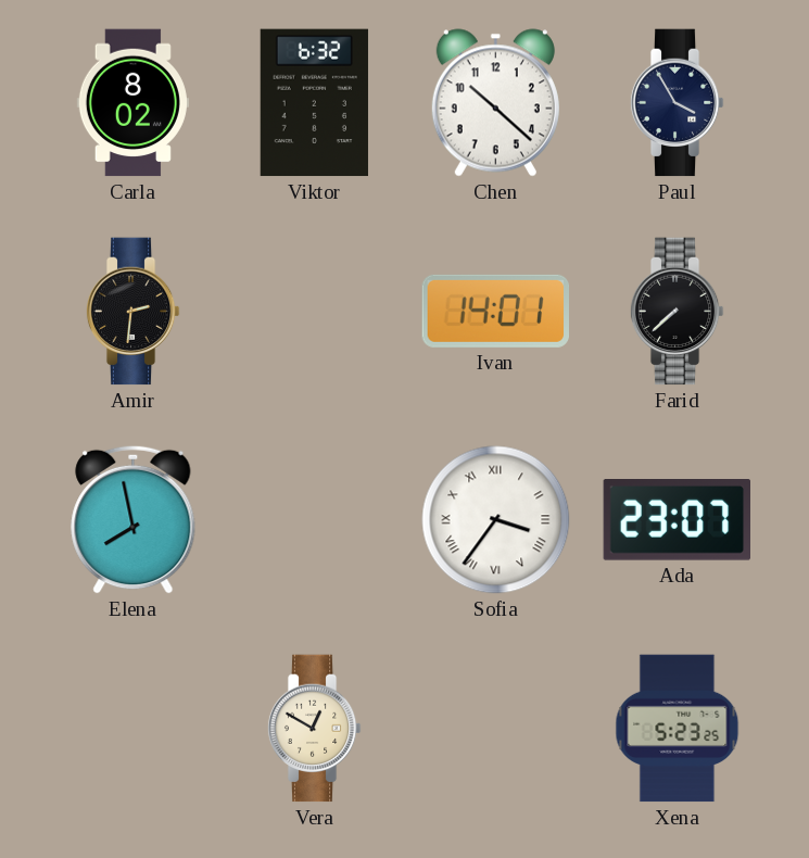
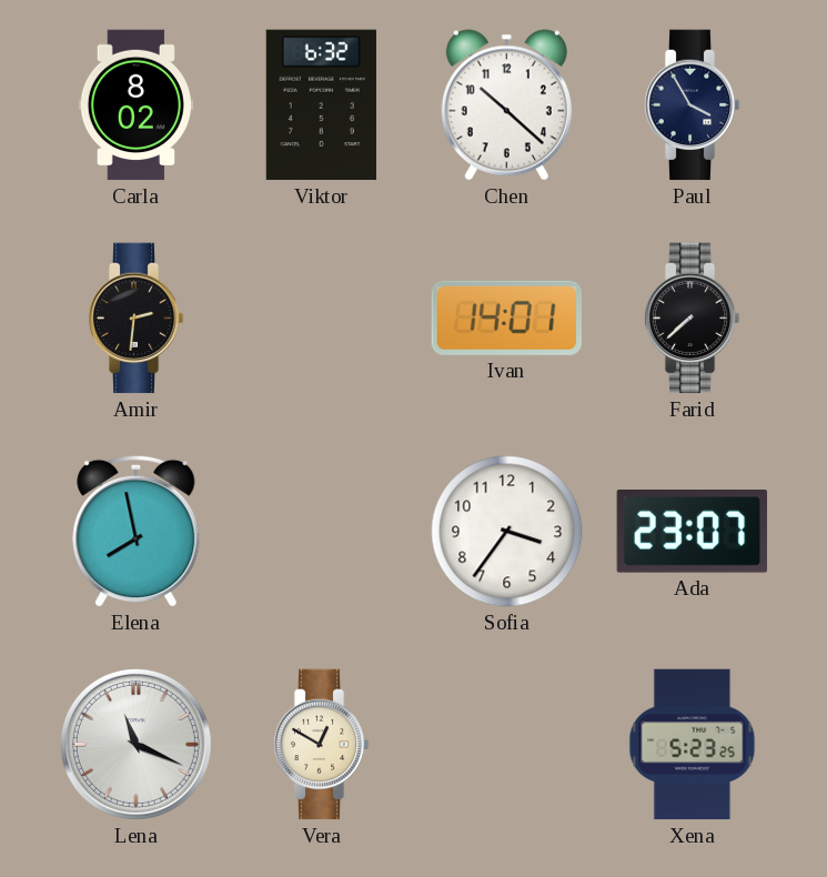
Sofia numerals: Roman -> Arabic (507, 532)
Lena: none -> 11:19 (135, 744)
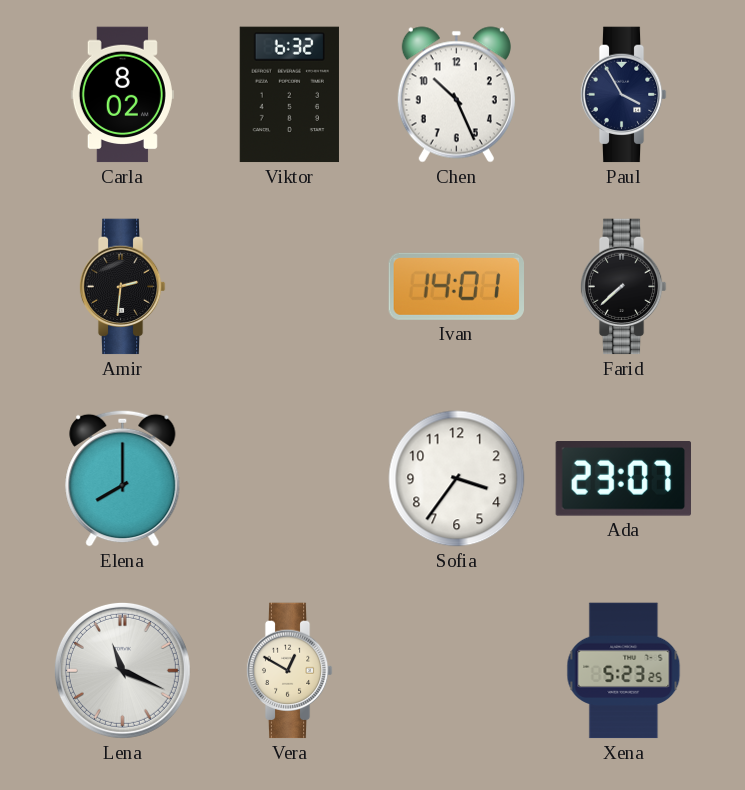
Chen: 10:22 -> 10:26 (456, 95)
Elena: 7:58 -> 8:00 (123, 478)
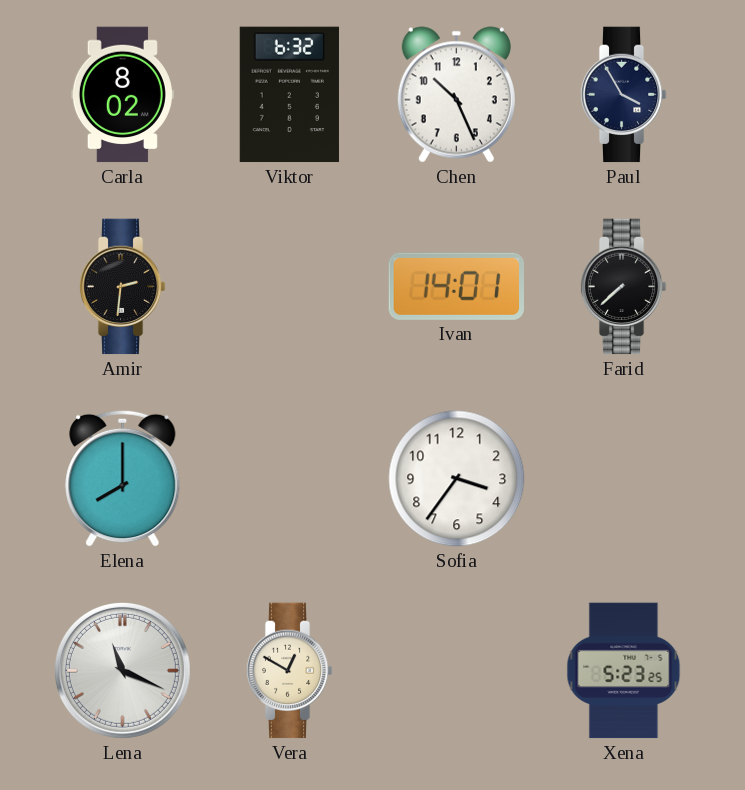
Ada: 23:07 -> none (623, 479)
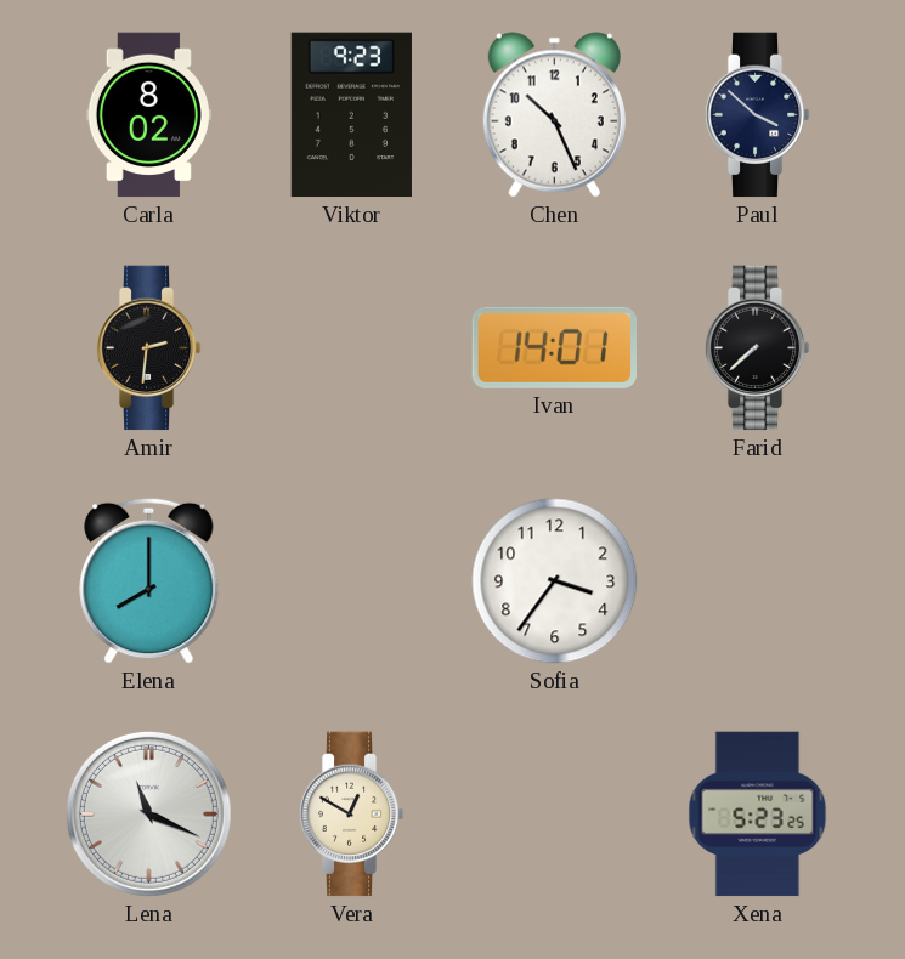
Viktor: 6:32 -> 9:23 (351, 115)
Paul: 3:55 -> 3:52 (757, 115)
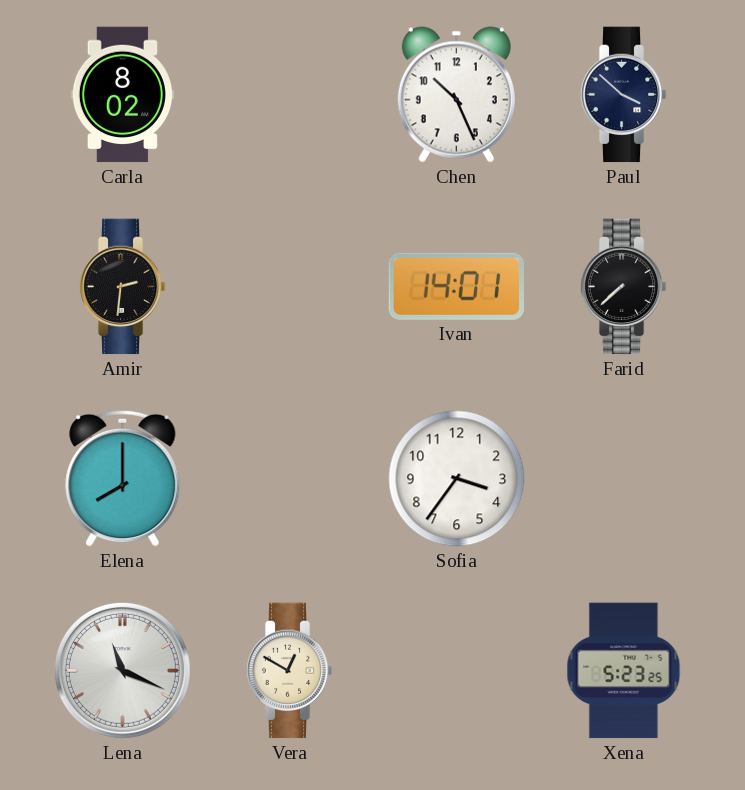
Viktor: 9:23 -> none (351, 115)
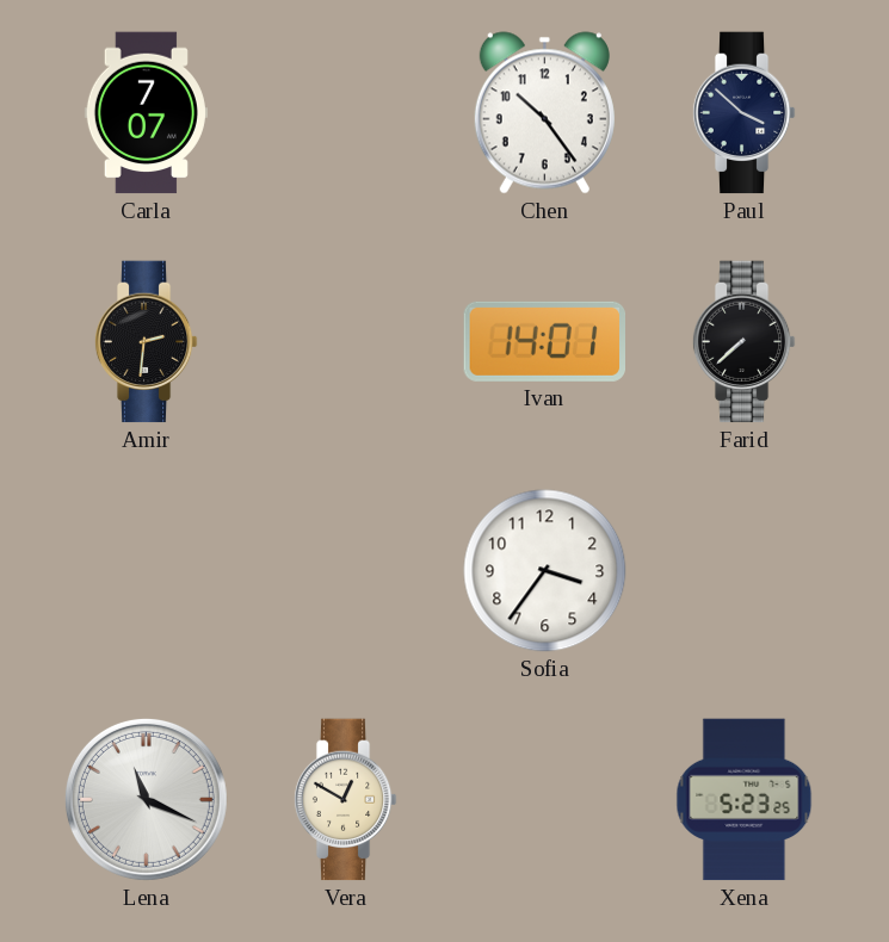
Carla: 8:02 -> 7:07 (146, 113)
Chen: 10:26 -> 10:24 (544, 113)
Elena: 8:00 -> none (123, 478)
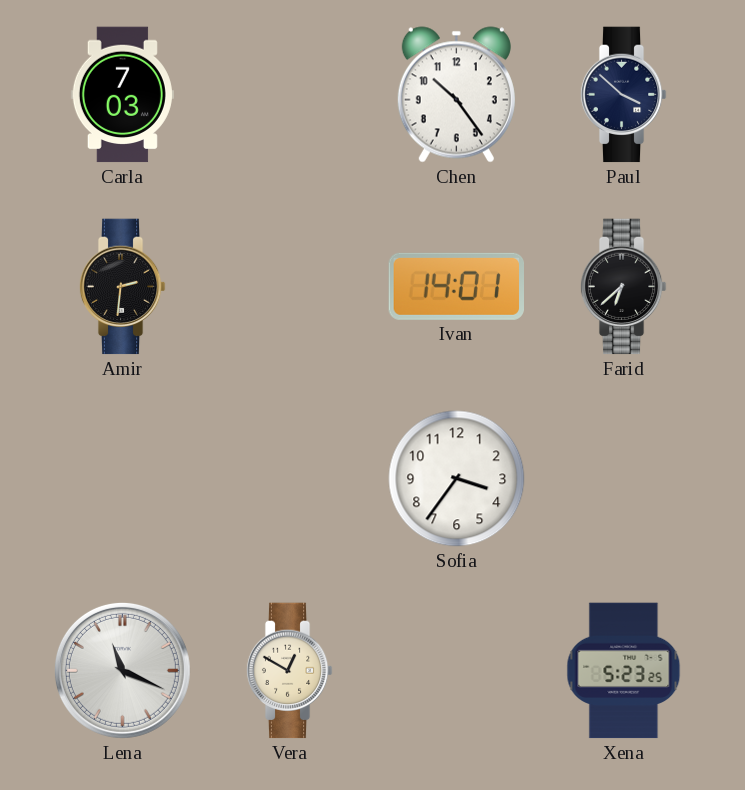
Carla: 7:07 -> 7:03 (122, 95)
Farid: 7:38 -> 6:38 (623, 287)
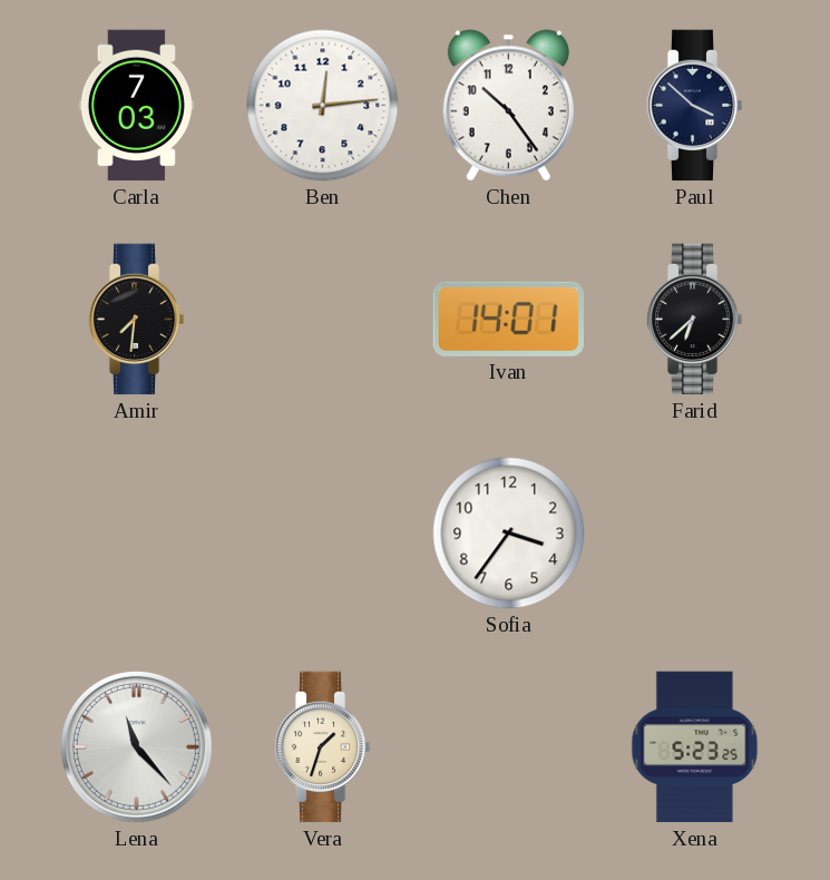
Ben: none -> 12:14 (323, 106)
Amir: 2:31 -> 7:31 (136, 320)
Lena: 11:19 -> 11:23 (136, 746)
Vera: 12:50 -> 1:33 (322, 747)
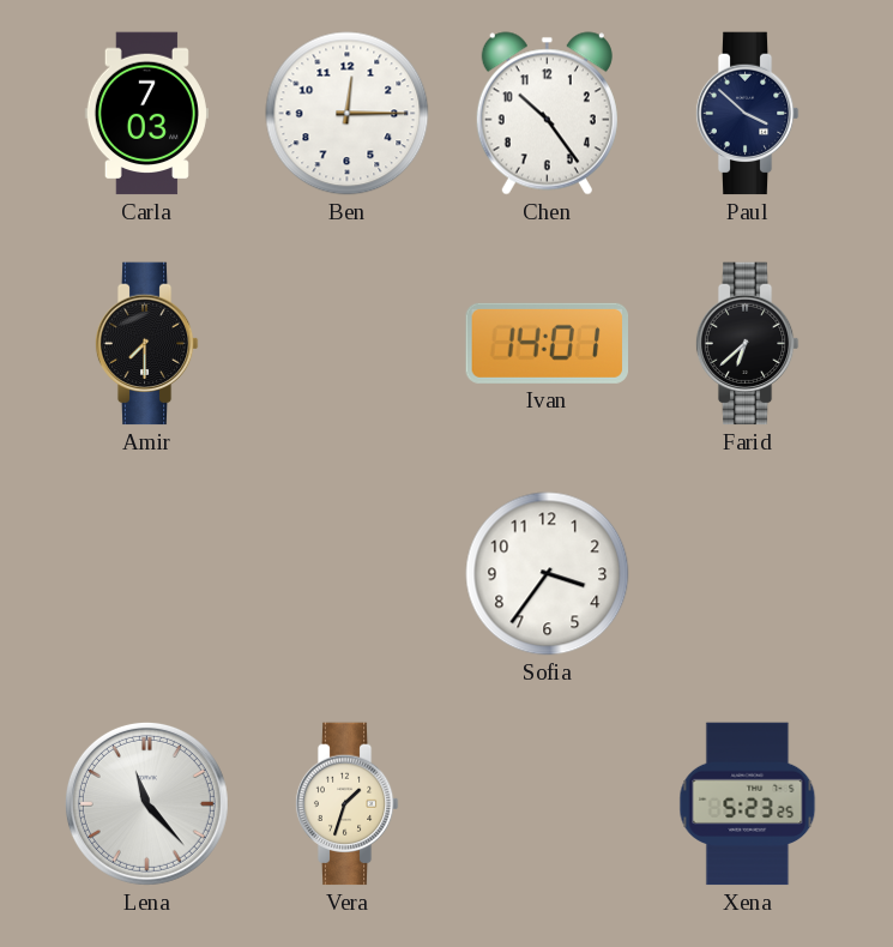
Ben: 12:14 -> 12:15 (348, 114)
Amir: 7:31 -> 7:30 (146, 344)
